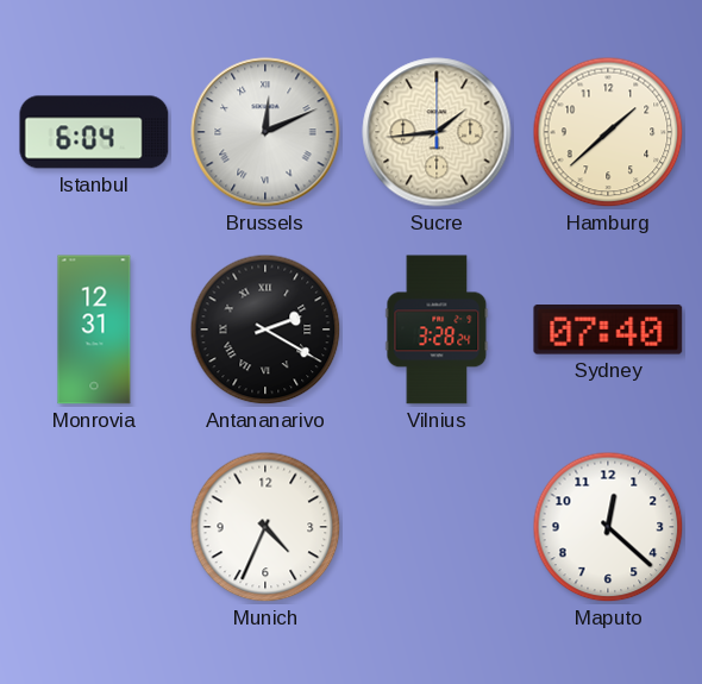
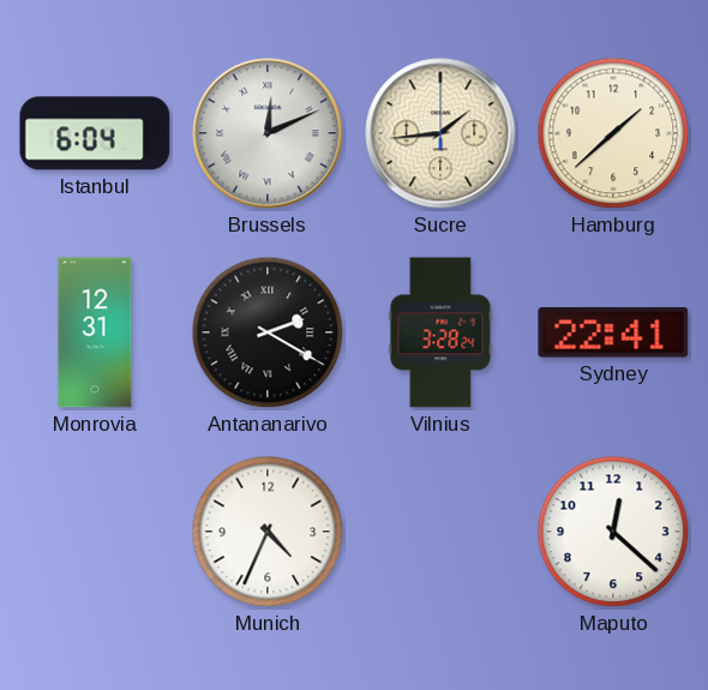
Sydney: 07:40 -> 22:41 (613, 332)
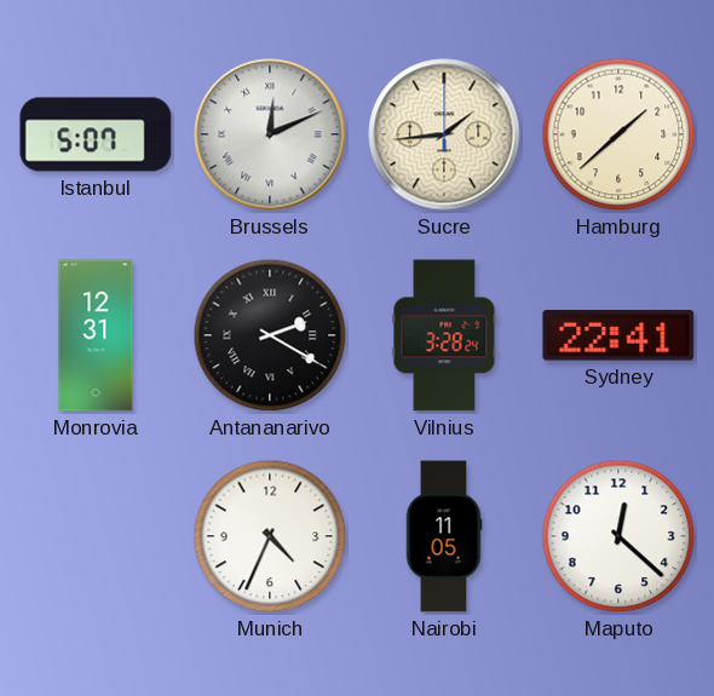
Istanbul: 6:04 -> 5:07 (96, 134)
Nairobi: none -> 11:05 (444, 536)
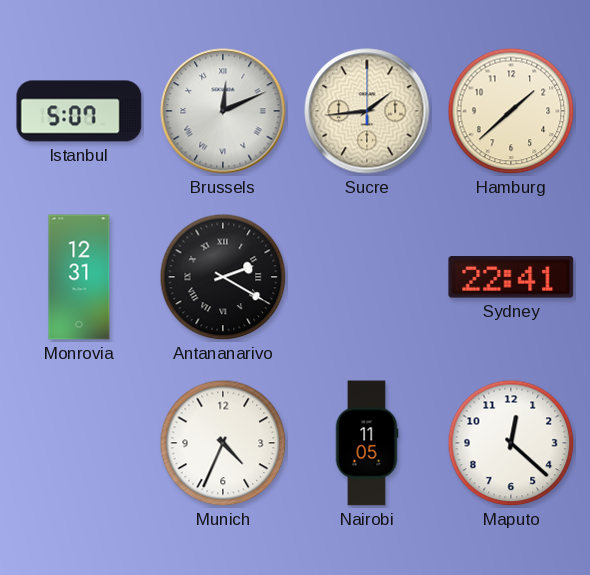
Vilnius: 3:28 -> none (444, 335)
